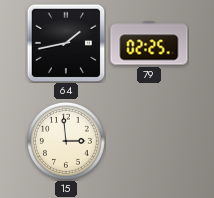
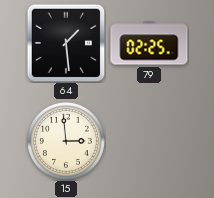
64: 1:43 -> 1:29 (66, 43)
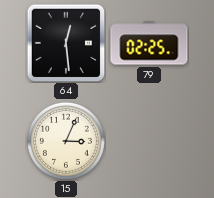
64: 1:29 -> 12:29 (66, 43)
15: 2:59 -> 3:04 (66, 141)
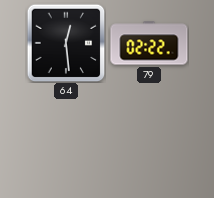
79: 02:25 -> 02:22 (149, 43)
15: 3:04 -> none (66, 141)
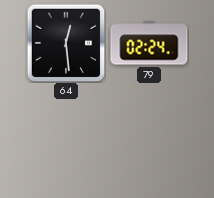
79: 02:22 -> 02:24 (149, 43)
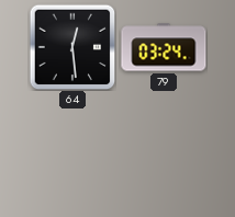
79: 02:24 -> 03:24 (164, 47)
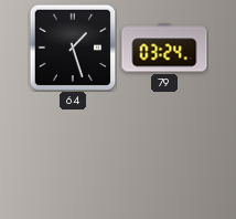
64: 12:29 -> 1:27 (73, 48)
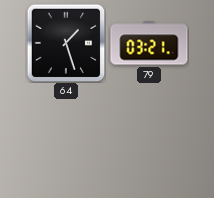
79: 03:24 -> 03:21 (149, 43)
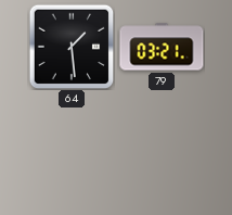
64: 1:27 -> 1:29 (72, 47)
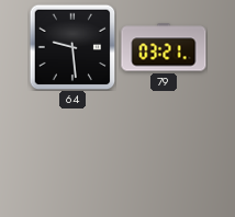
64: 1:29 -> 9:29 (72, 47)
